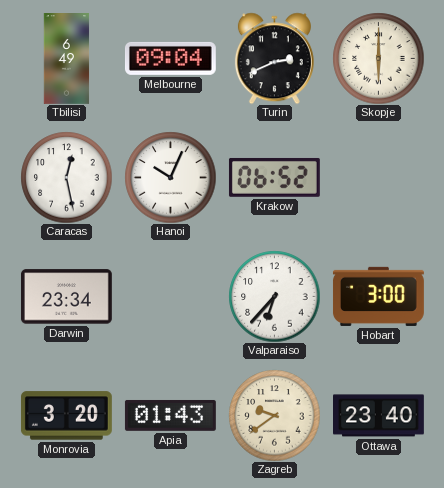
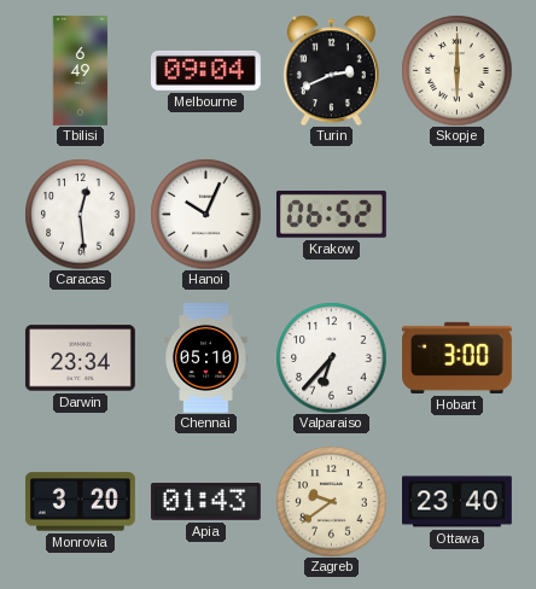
Caracas: 12:28 -> 12:29 (80, 214)
Chennai: none -> 05:10 (206, 358)
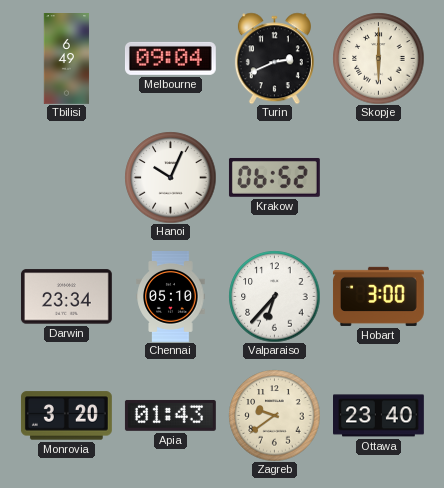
Caracas: 12:29 -> none (80, 214)
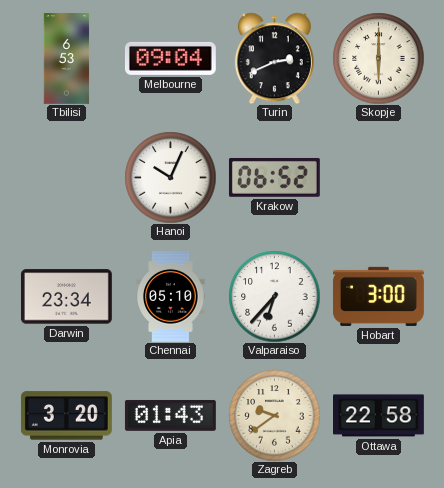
Tbilisi: 6:49 -> 6:53 (67, 59)
Ottawa: 23:40 -> 22:58 (379, 416)
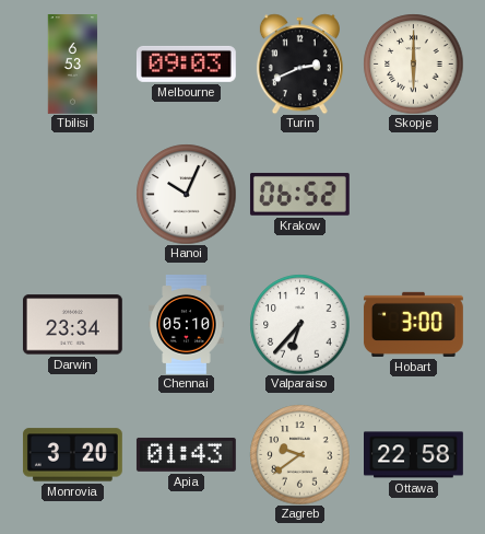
Melbourne: 09:04 -> 09:03 (186, 63)
